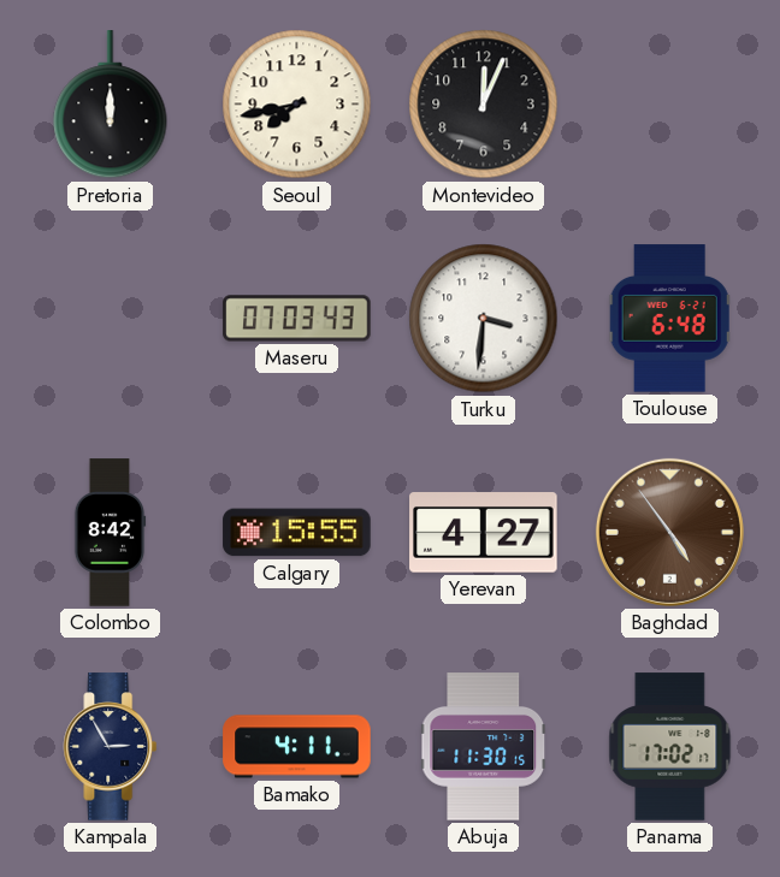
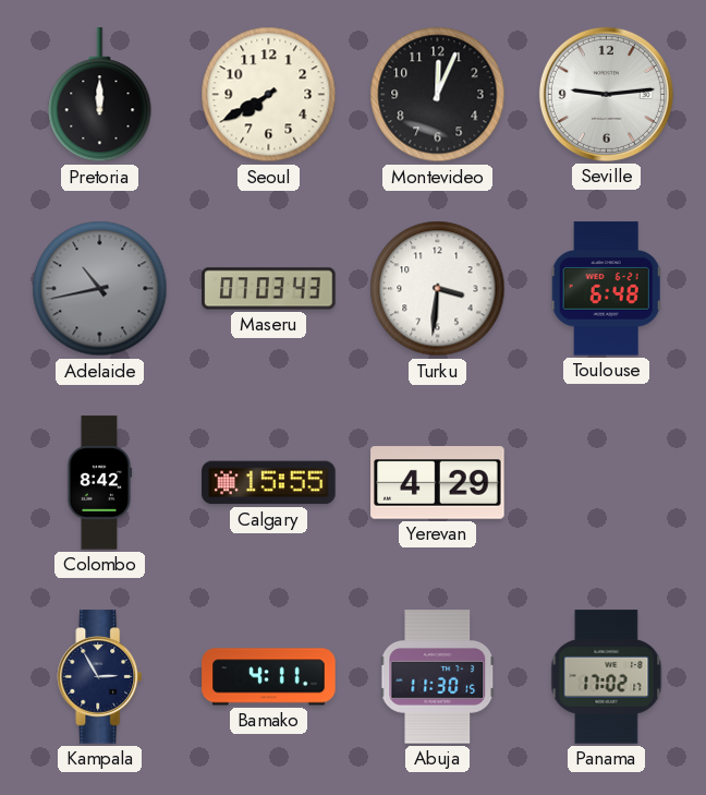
Seoul: 7:43 -> 7:40 (269, 95)
Seville: none -> 9:14 (606, 94)
Adelaide: none -> 10:43 (100, 289)
Yerevan: 4:27 -> 4:29 (438, 483)
Baghdad: 4:54 -> none (669, 532)
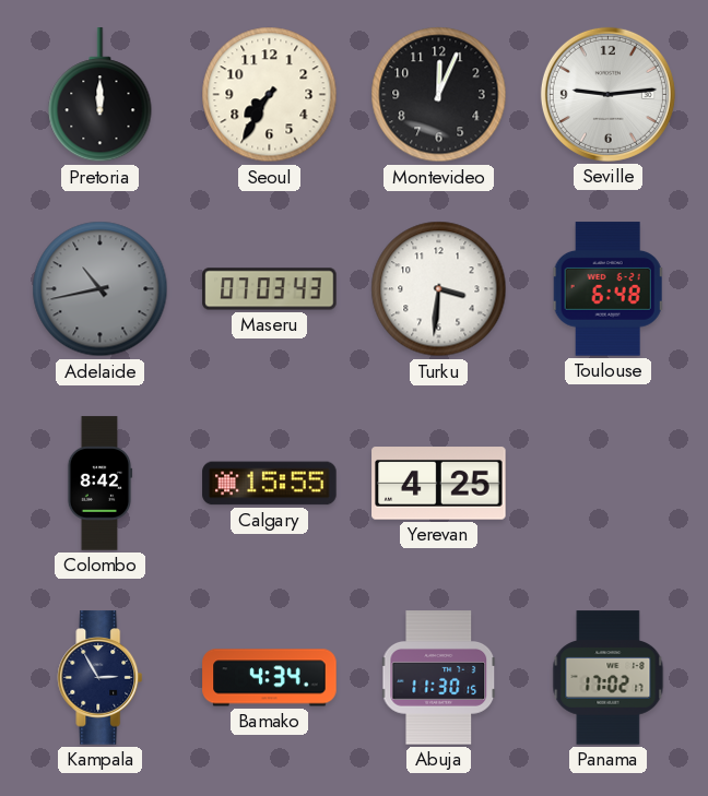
Seoul: 7:40 -> 7:35 (270, 95)
Yerevan: 4:29 -> 4:25 (439, 484)
Bamako: 4:11 -> 4:34 (270, 678)
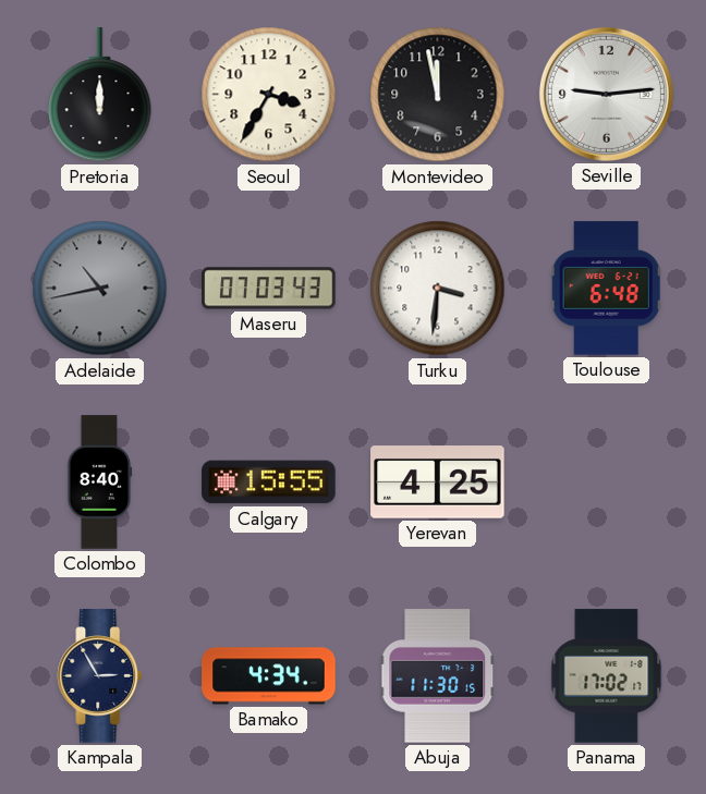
Seoul: 7:35 -> 3:35 (269, 95)
Montevideo: 12:04 -> 11:58 (438, 95)
Colombo: 8:42 -> 8:40 (99, 482)
